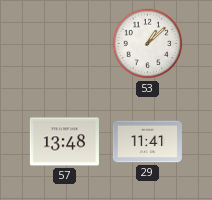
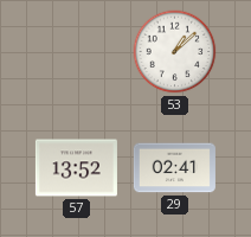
57: 13:48 -> 13:52 (76, 168)
29: 11:41 -> 02:41 (174, 168)
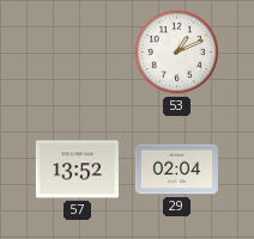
53: 1:08 -> 1:11 (177, 53)
29: 02:41 -> 02:04 (176, 170)
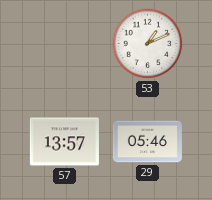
57: 13:52 -> 13:57 (64, 142)
29: 02:04 -> 05:46 (147, 142)
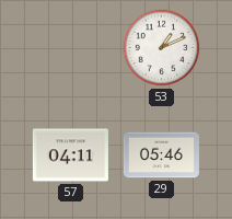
57: 13:57 -> 04:11 (70, 155)
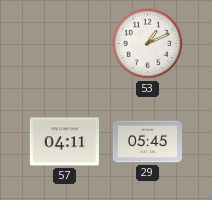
29: 05:46 -> 05:45 (147, 142)
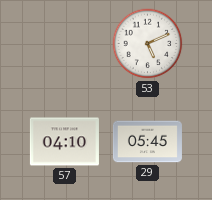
53: 1:11 -> 5:11 (148, 44)
57: 04:11 -> 04:10 (64, 142)
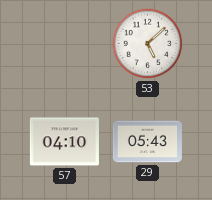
53: 5:11 -> 5:08 (148, 44)
29: 05:45 -> 05:43 (147, 142)
